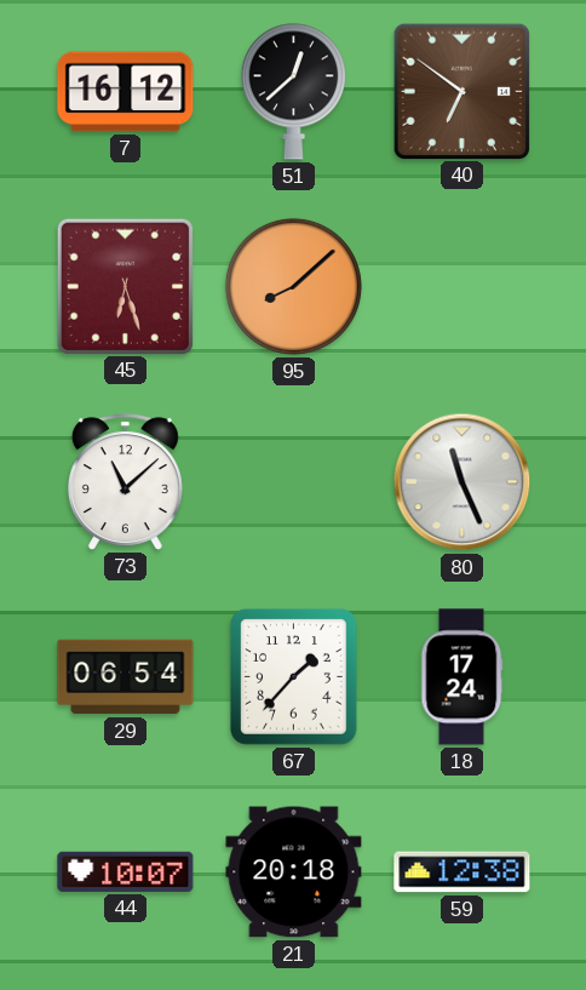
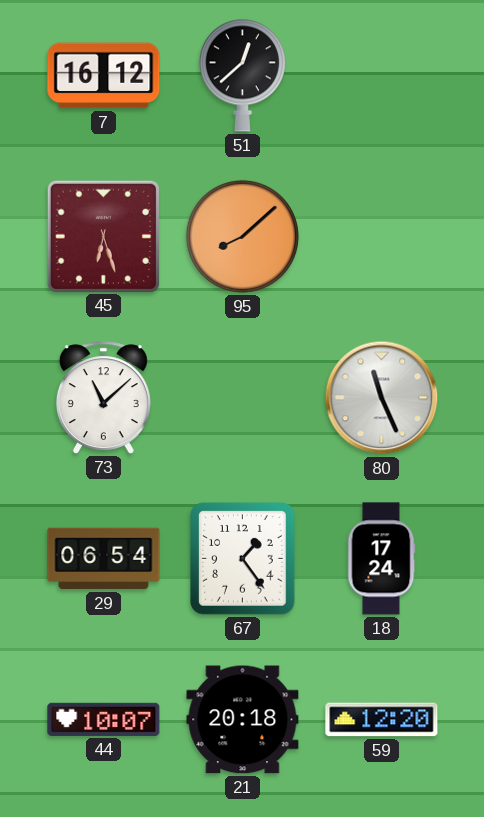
40: 6:51 -> none (461, 91)
67: 1:37 -> 1:24 (243, 559)
59: 12:38 -> 12:20 (382, 720)
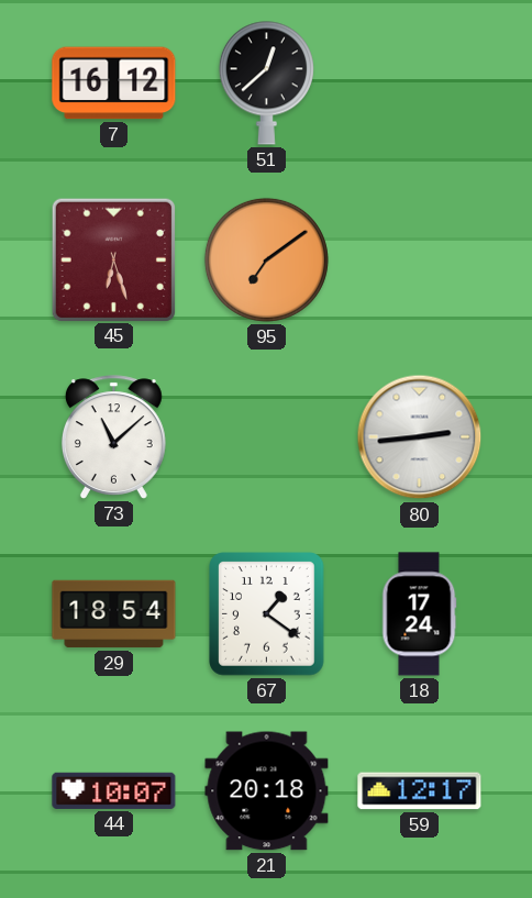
95: 8:08 -> 7:09 (266, 259)
80: 11:26 -> 2:44 (420, 437)
29: 06:54 -> 18:54 (114, 614)
67: 1:24 -> 1:21 (267, 614)
59: 12:20 -> 12:17 (420, 791)
